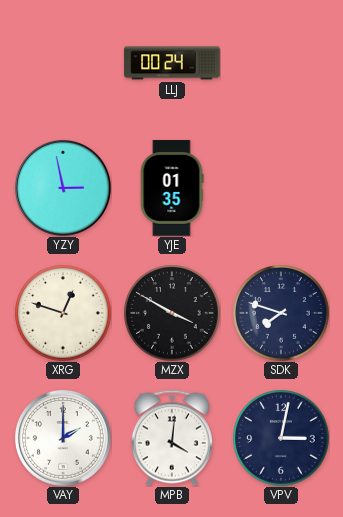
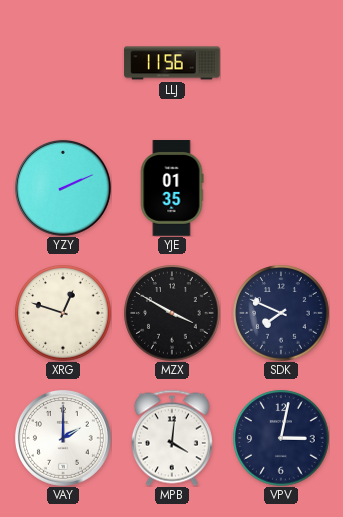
LLJ: 00:24 -> 11:56 (172, 63)
YZY: 2:58 -> 2:11 (63, 188)
SDK: 7:48 -> 7:49 (281, 313)
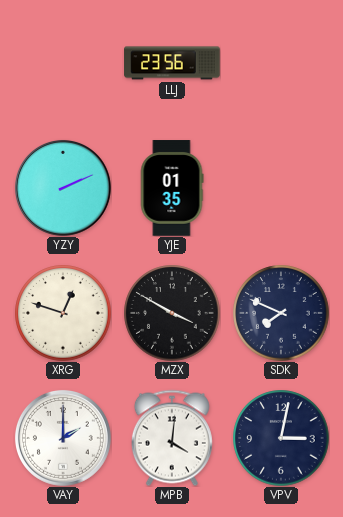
LLJ: 11:56 -> 23:56 (172, 63)
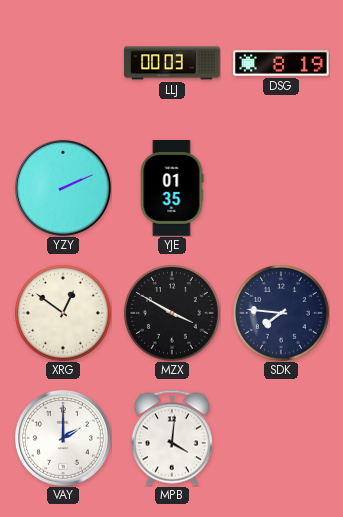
LLJ: 23:56 -> 00:03 (172, 63)
DSG: none -> 8:19 (281, 63)
XRG: 12:48 -> 12:51 (63, 313)
SDK: 7:49 -> 7:46 (281, 313)
VPV: 3:02 -> none (281, 438)
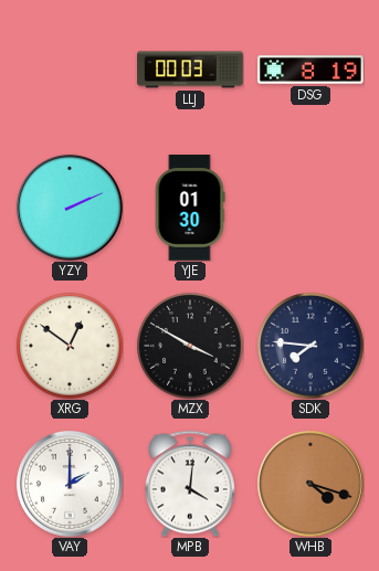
YJE: 01:35 -> 01:30 (190, 208)
WHB: none -> 4:18 (310, 484)
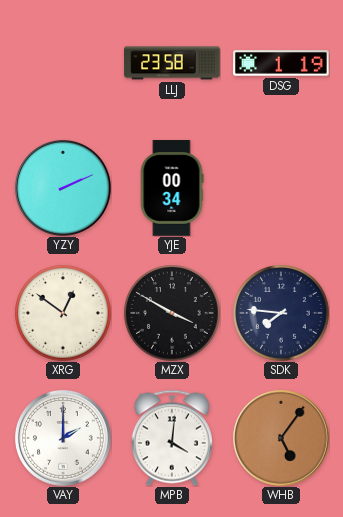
LLJ: 00:03 -> 23:58 (172, 63)
DSG: 8:19 -> 1:19 (281, 63)
YJE: 01:30 -> 00:34 (172, 188)
WHB: 4:18 -> 5:06 (281, 438)
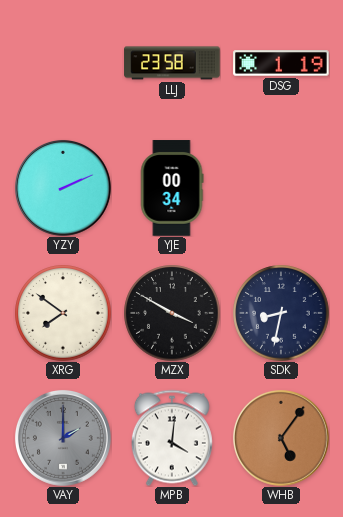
XRG: 12:51 -> 7:51 (63, 313)
SDK: 7:46 -> 8:32 (281, 313)
VAY dial: white -> grey (63, 438)
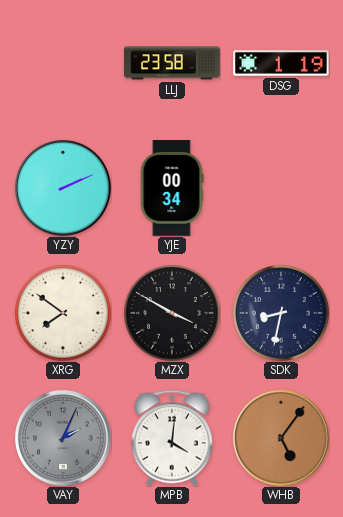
VAY: 2:00 -> 2:04 (63, 438)
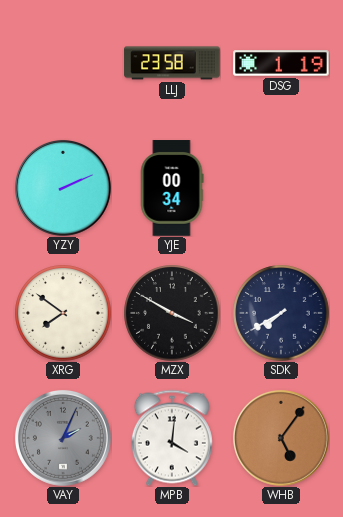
SDK: 8:32 -> 7:40 (281, 313)
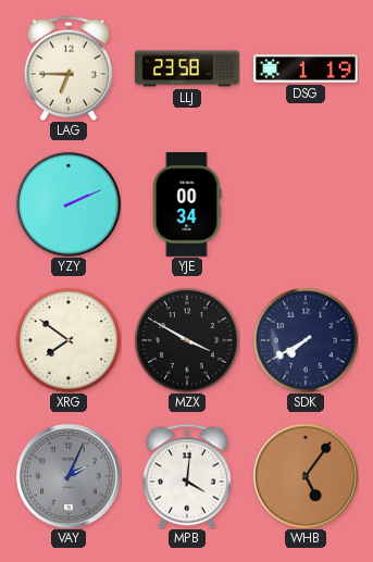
LAG: none -> 6:45 (69, 68)
